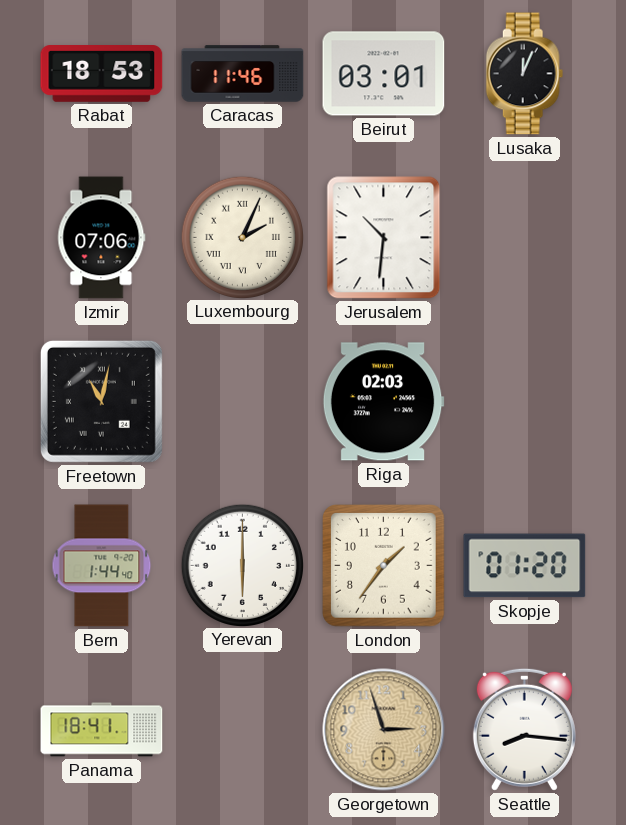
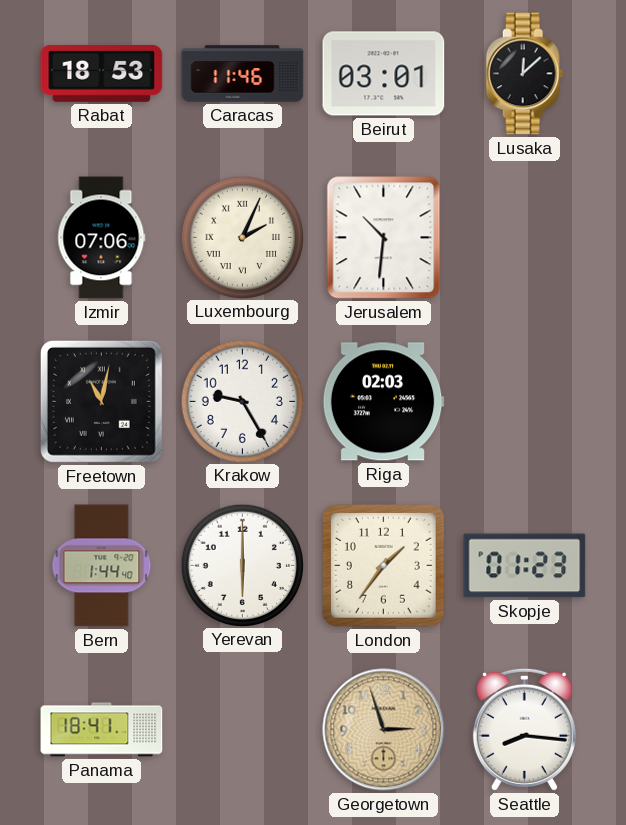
Lusaka: 12:04 -> 12:08 (525, 74)
Krakow: none -> 9:25 (242, 401)
Skopje: 01:20 -> 01:23 (525, 566)
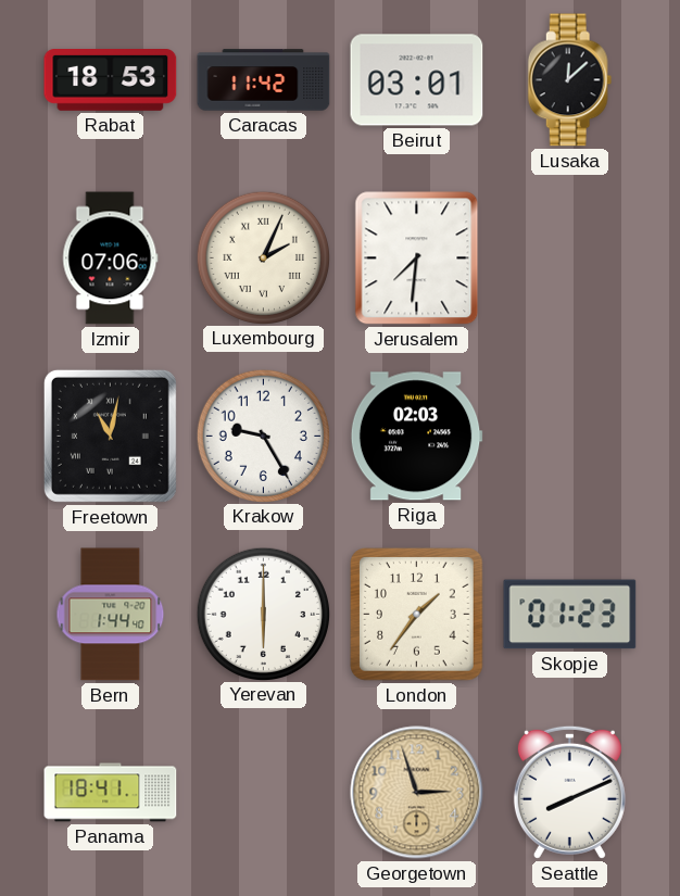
Caracas: 11:46 -> 11:42 (264, 80)
Jerusalem: 10:31 -> 7:31 (417, 258)
Seattle: 8:16 -> 8:11 (569, 792)
